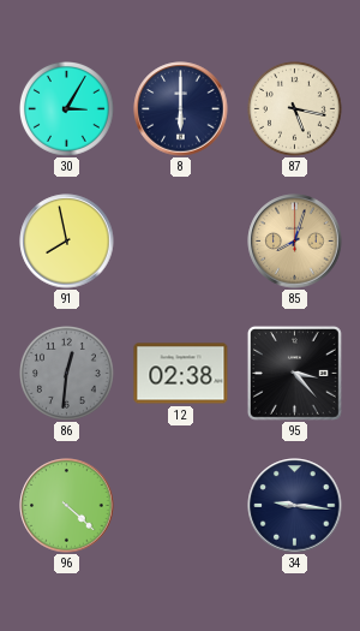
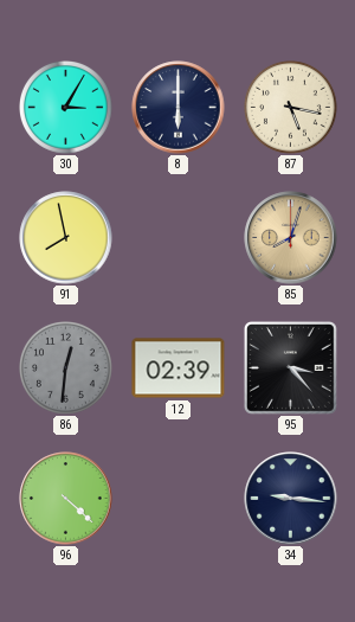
12: 02:38 -> 02:39 (179, 368)
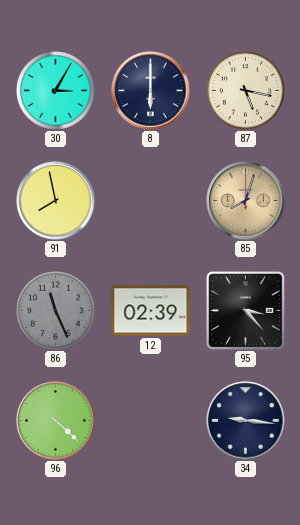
86: 12:31 -> 11:26 (56, 311)
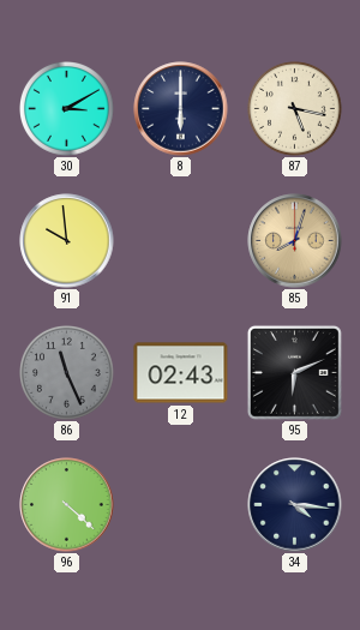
30: 3:05 -> 3:10 (67, 109)
91: 7:58 -> 9:59 (67, 241)
12: 02:39 -> 02:43 (181, 373)
95: 3:23 -> 6:11 (294, 372)
34: 9:16 -> 4:16 (295, 505)
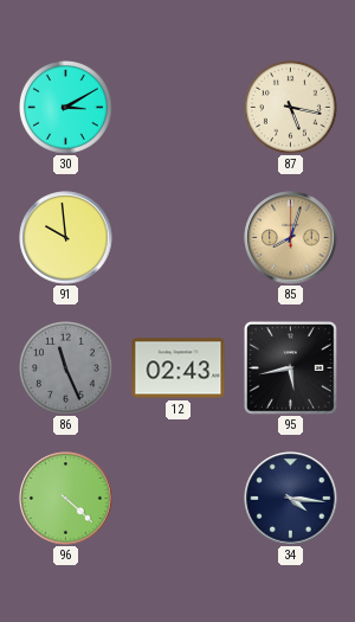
8: 6:00 -> none (181, 109)
95: 6:11 -> 5:43 (290, 367)
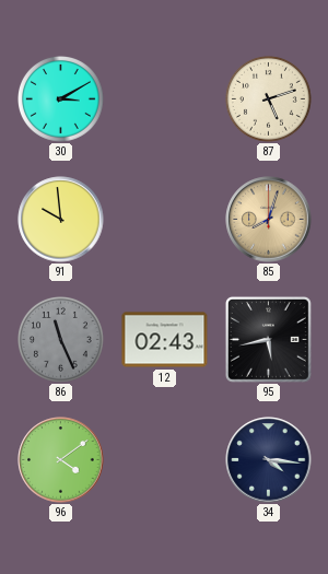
87: 5:17 -> 5:12 (269, 99)
96: 4:22 -> 4:09 (61, 460)
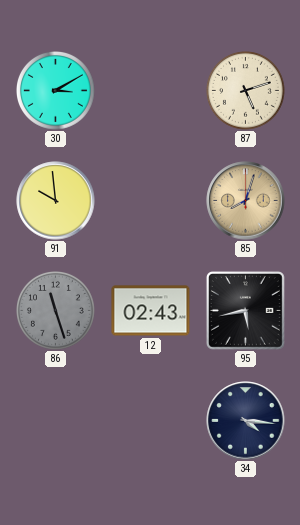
86: 11:26 -> 11:27 (56, 311)
96: 4:09 -> none (61, 460)
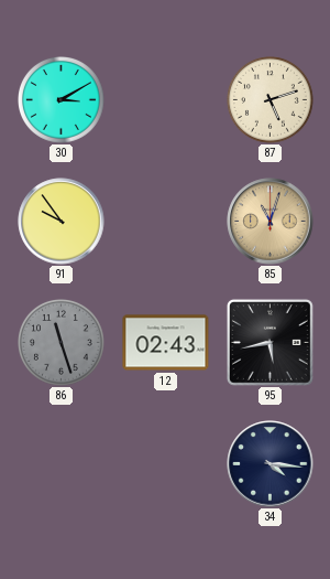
91: 9:59 -> 9:54 (62, 222)
85: 8:03 -> 11:03 (271, 222)
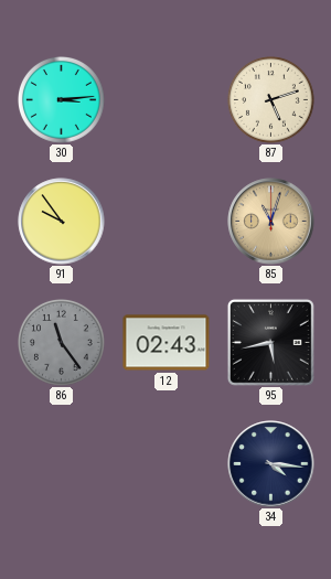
30: 3:10 -> 3:14 (62, 100)
86: 11:27 -> 11:24 (62, 343)
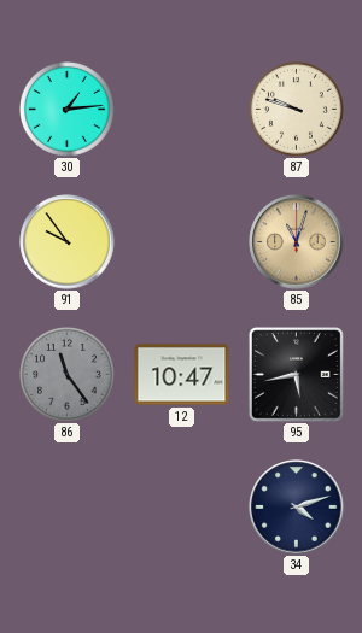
30: 3:14 -> 1:14 (68, 110)
87: 5:12 -> 9:48 (297, 110)
12: 02:43 -> 10:47 (182, 375)
34: 4:16 -> 4:12 (297, 508)
